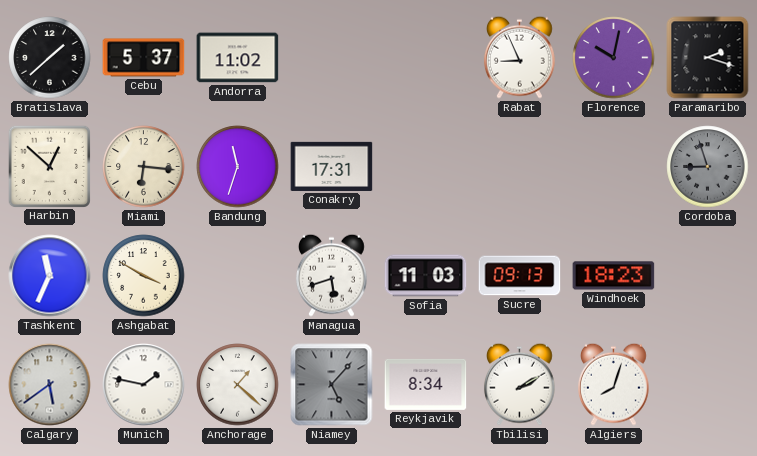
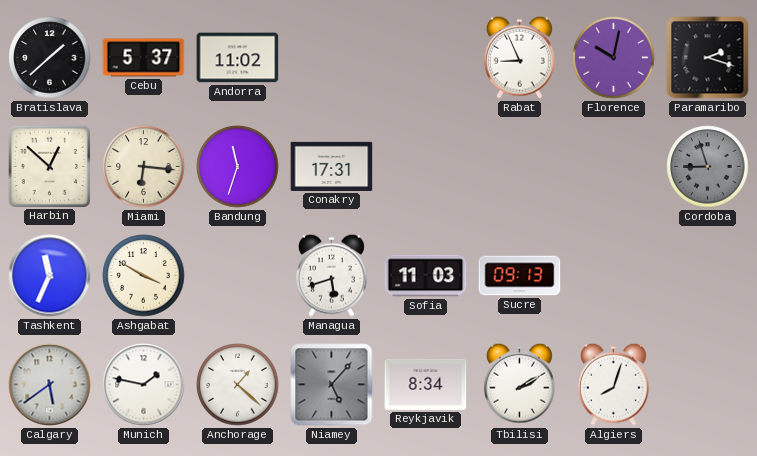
Windhoek: 18:23 -> none (614, 276)
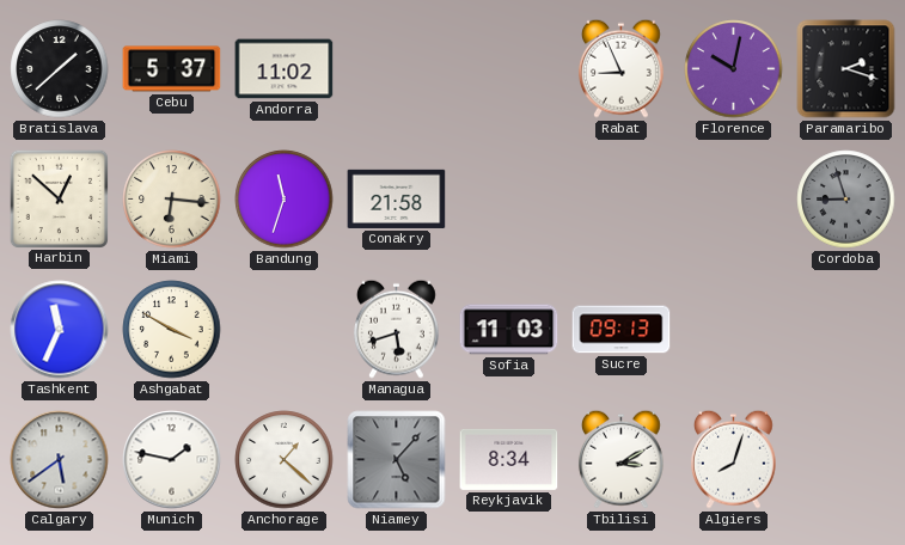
Conakry: 17:31 -> 21:58 (397, 198)
Tbilisi: 2:10 -> 3:10 (620, 459)
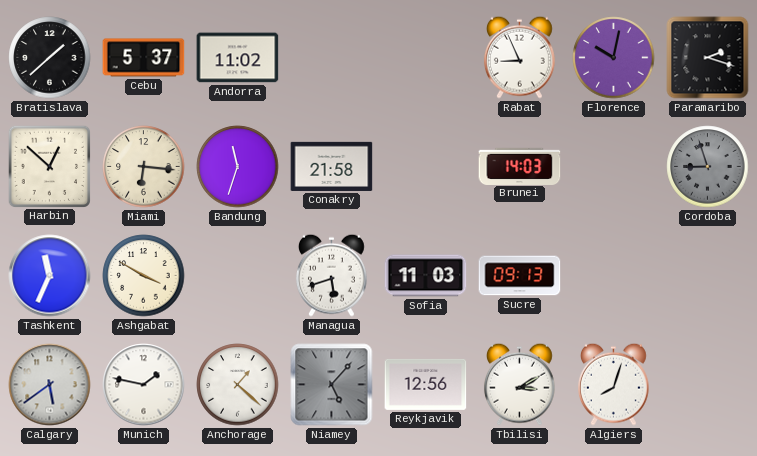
Brunei: none -> 14:03 (520, 166)
Reykjavik: 8:34 -> 12:56 (426, 384)
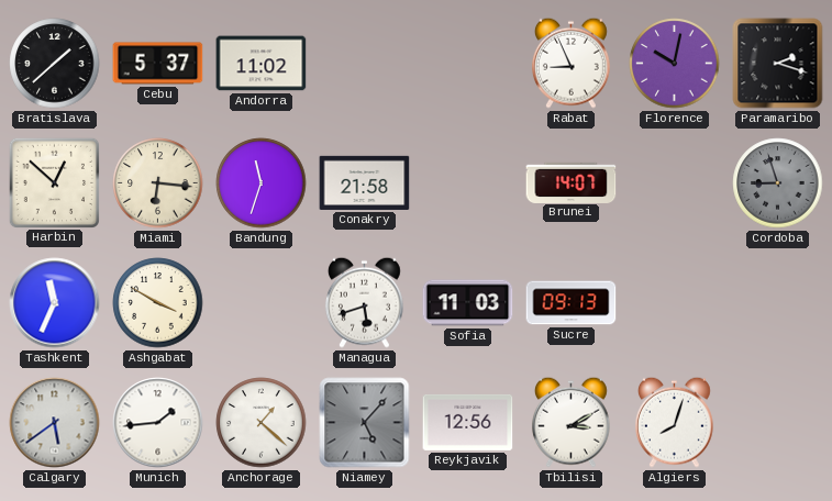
Brunei: 14:03 -> 14:07 (572, 182)
Munich: 1:47 -> 1:44 (158, 423)
